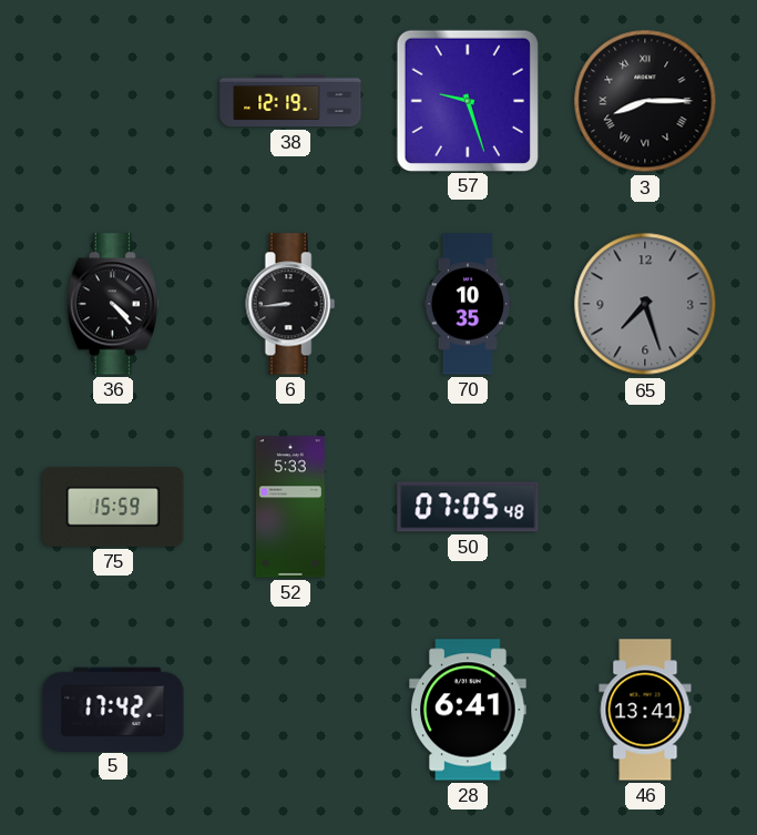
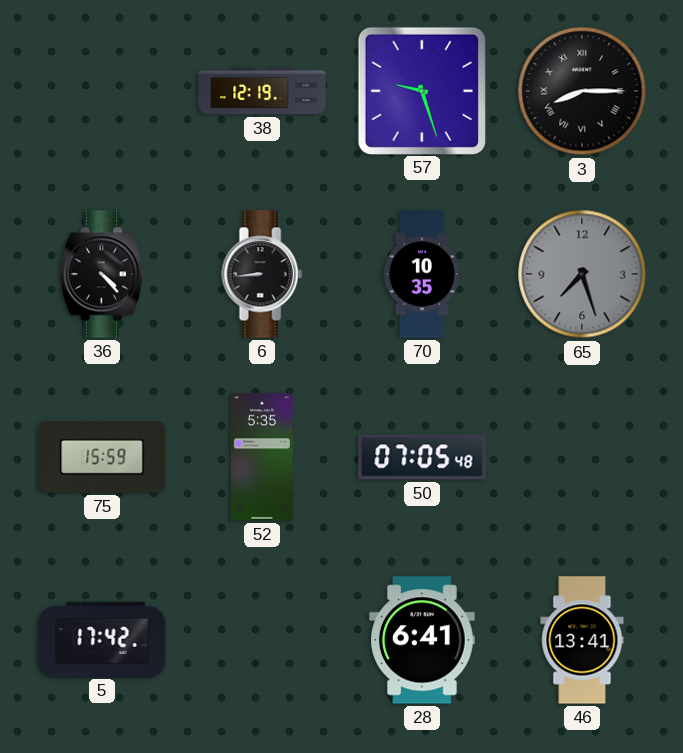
52: 5:33 -> 5:35 (262, 457)
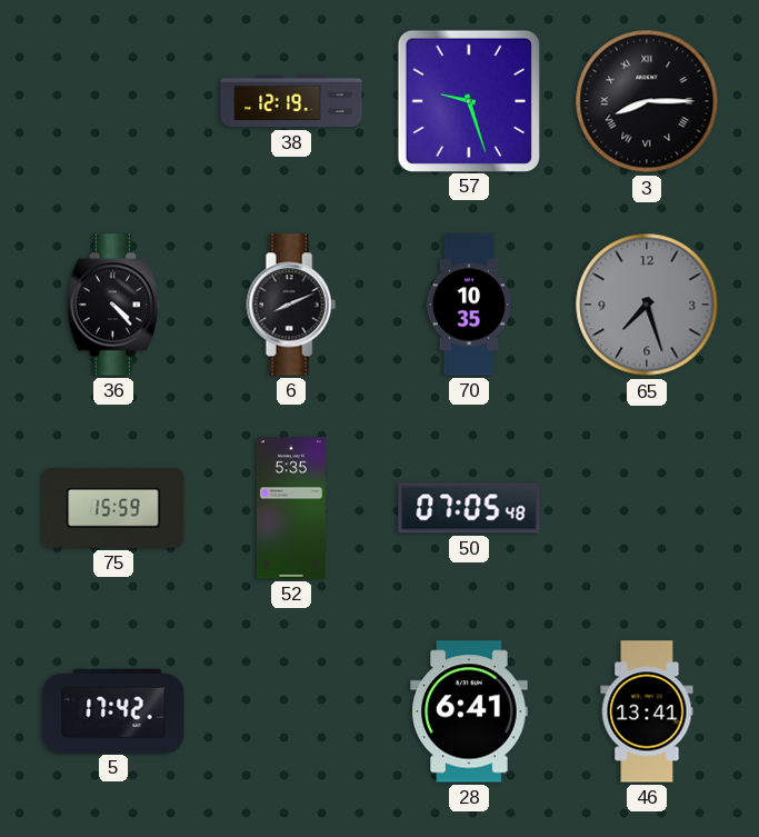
6: 8:44 -> 8:11 (291, 305)
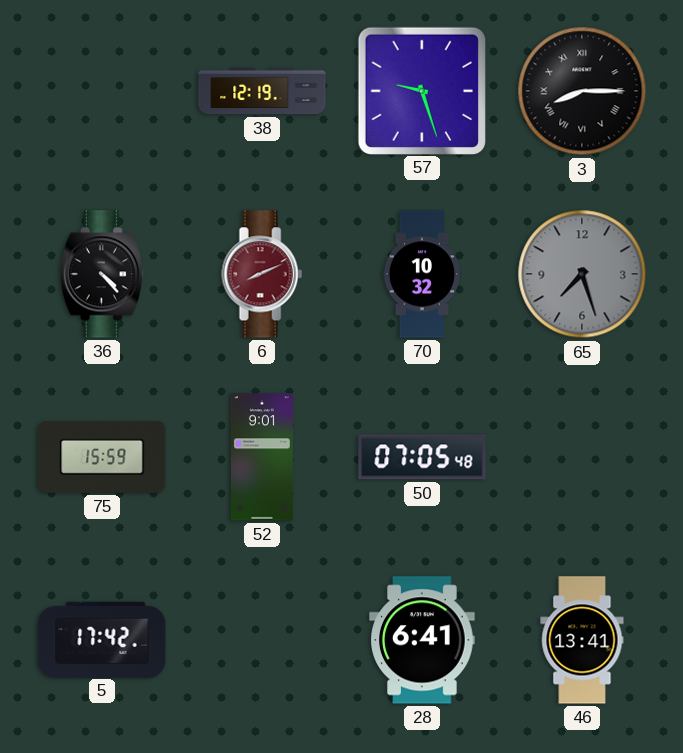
6 dial: black -> burgundy (262, 274)
70: 10:35 -> 10:32 (422, 274)
52: 5:35 -> 9:01 (262, 457)
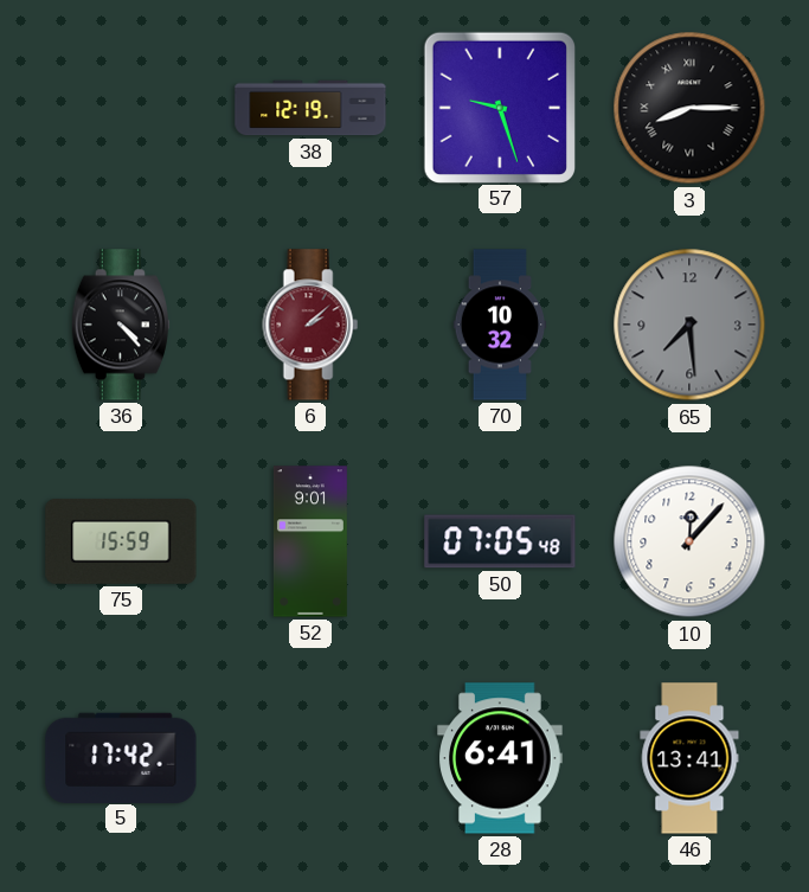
6: 8:11 -> 2:08 (310, 325)
65: 7:27 -> 7:29 (689, 325)
10: none -> 12:07 (689, 541)
